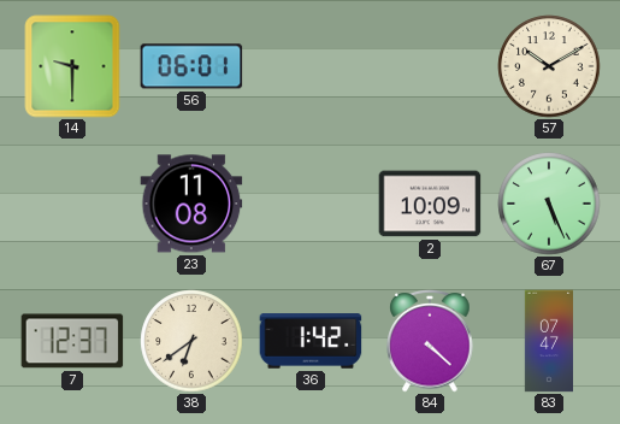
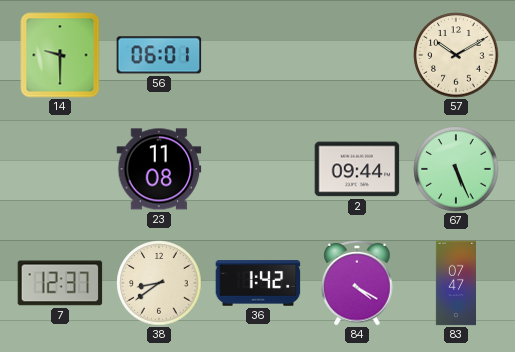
2: 10:09 -> 09:44 (357, 169)
38: 6:39 -> 8:39 (159, 283)
84: 4:22 -> 4:20 (357, 283)
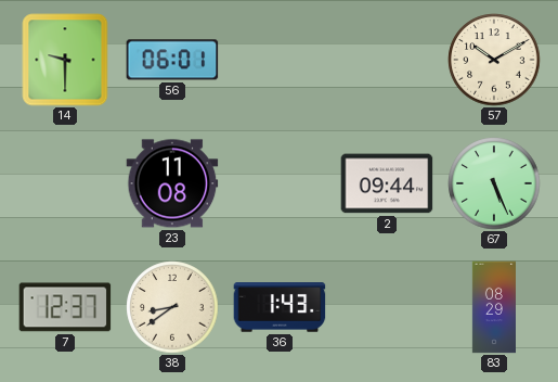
36: 1:42 -> 1:43 (280, 307)
84: 4:20 -> none (357, 283)
83: 07:47 -> 08:29 (493, 307)
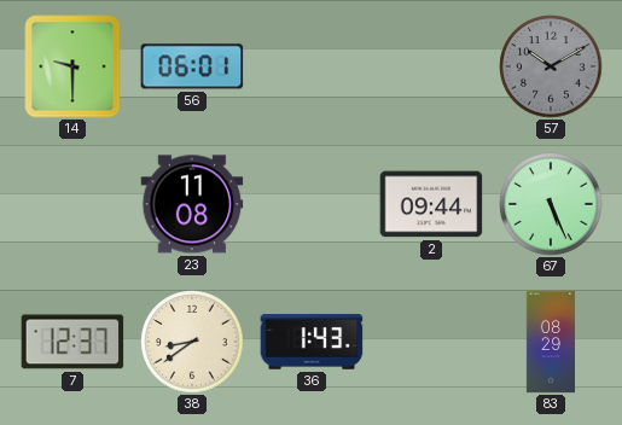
57 dial: cream -> grey (551, 66)
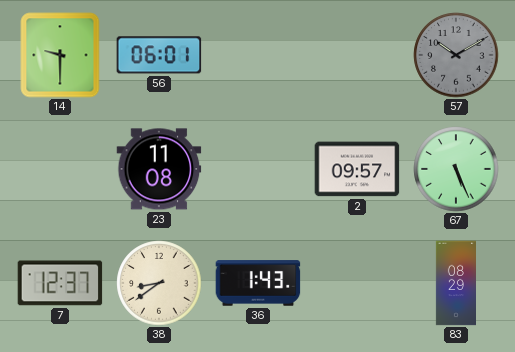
2: 09:44 -> 09:57 (357, 169)
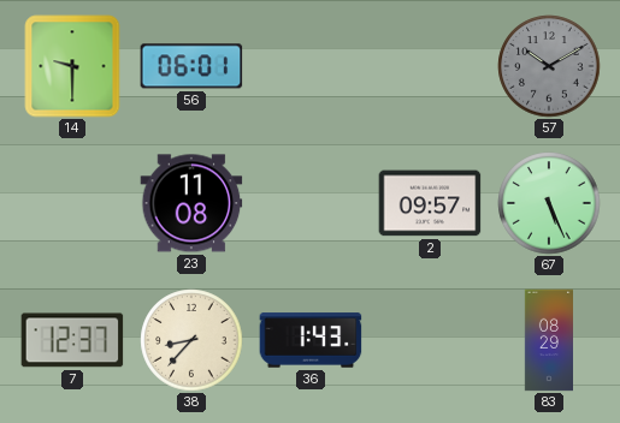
38: 8:39 -> 8:37 (191, 340)
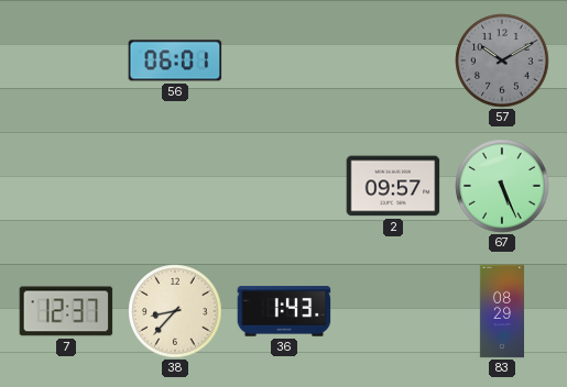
14: 9:30 -> none (72, 66)
23: 11:08 -> none (191, 203)
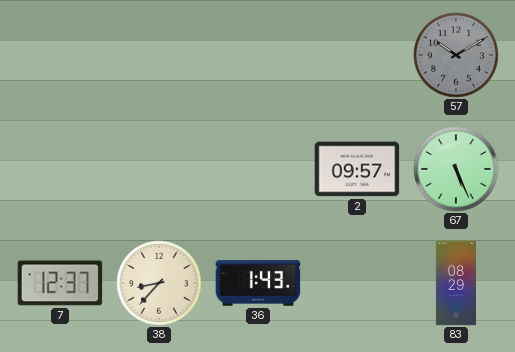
56: 06:01 -> none (175, 60)
